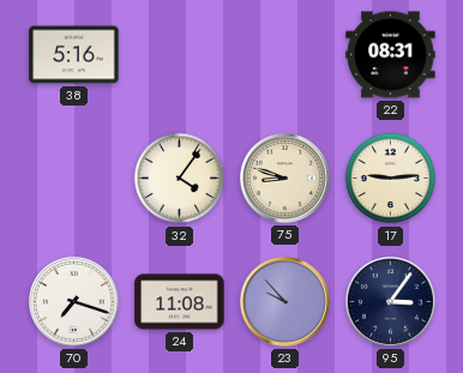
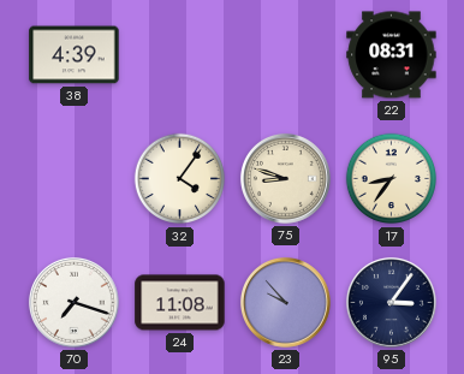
38: 5:16 -> 4:39 (75, 55)
17: 9:14 -> 8:36 (392, 179)
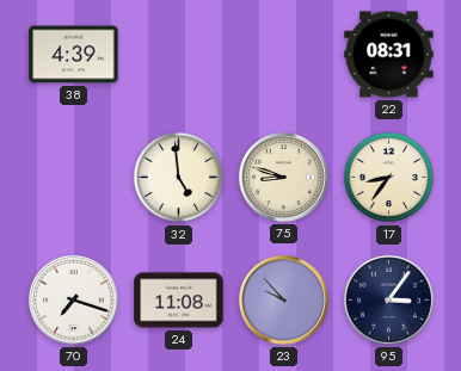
32: 4:06 -> 4:59 (179, 178)
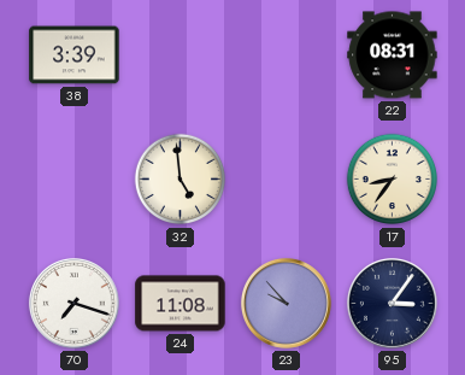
38: 4:39 -> 3:39 (75, 55)
75: 8:48 -> none (283, 177)
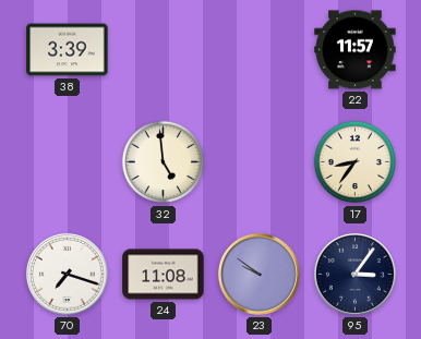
22: 08:31 -> 11:57 (356, 50)
23: 9:53 -> 9:51 (258, 274)
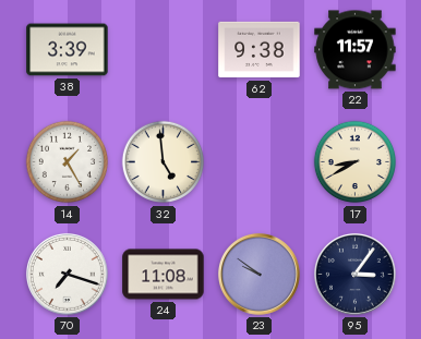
62: none -> 9:38 (260, 50)
14: none -> 1:25 (68, 162)
17: 8:36 -> 8:40 (356, 162)
